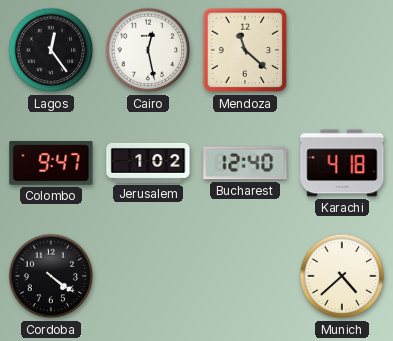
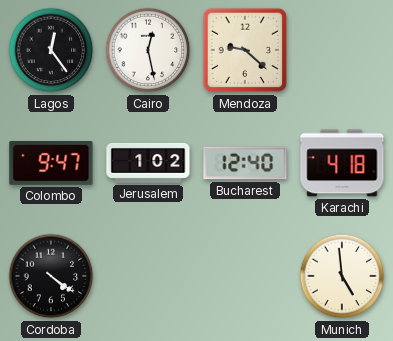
Mendoza: 11:22 -> 9:22 (245, 50)
Munich: 4:38 -> 4:59 (342, 276)
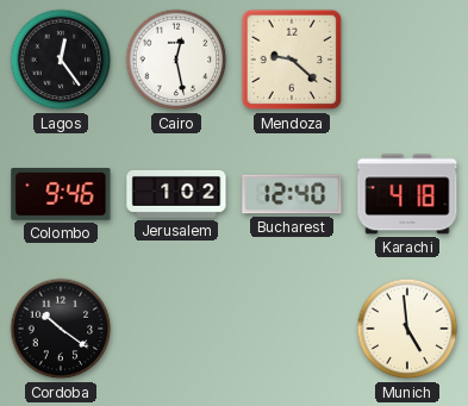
Colombo: 9:47 -> 9:46 (61, 195)
Cordoba: 4:21 -> 10:21 (61, 329)
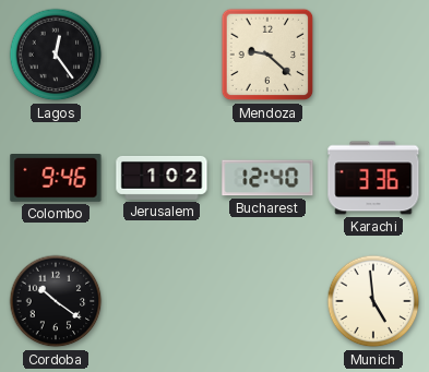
Cairo: 12:28 -> none (176, 60)
Karachi: 4:18 -> 3:36 (373, 178)
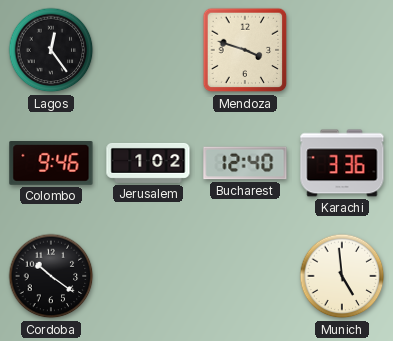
Mendoza: 9:22 -> 3:48 (245, 50)
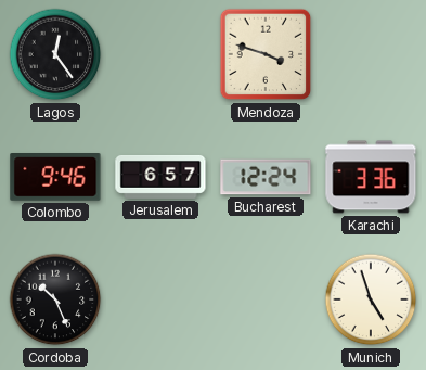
Jerusalem: 1:02 -> 6:57 (160, 177)
Bucharest: 12:40 -> 12:24 (266, 177)
Cordoba: 10:21 -> 10:26 (55, 299)
Munich: 4:59 -> 4:57 (371, 299)
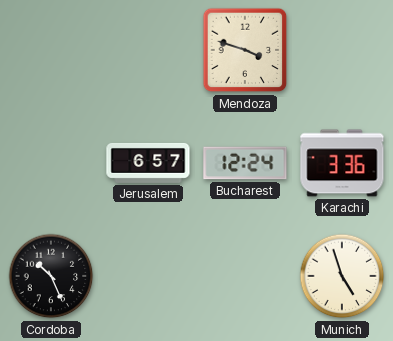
Lagos: 12:24 -> none (55, 54)
Colombo: 9:46 -> none (55, 178)
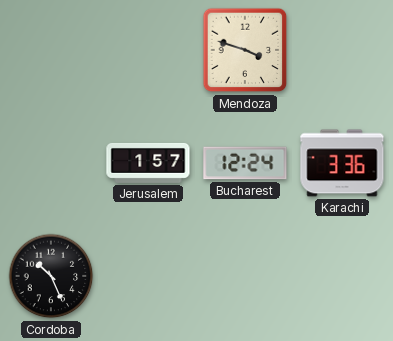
Jerusalem: 6:57 -> 1:57 (148, 163)
Munich: 4:57 -> none (342, 276)
